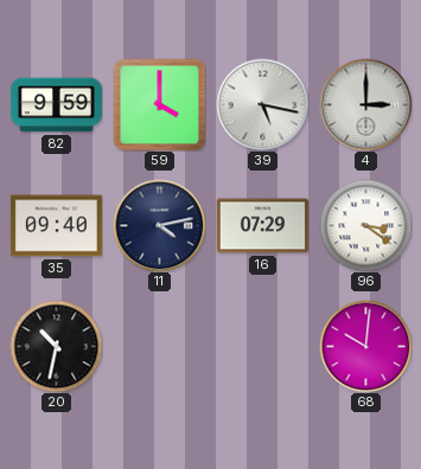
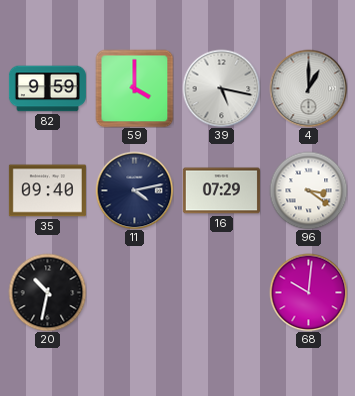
4: 3:00 -> 1:00 (308, 88)
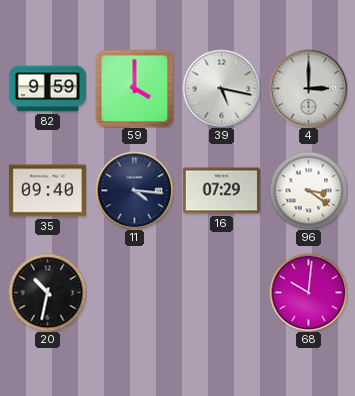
4: 1:00 -> 3:00 (308, 88)
11: 4:13 -> 4:16 (134, 190)
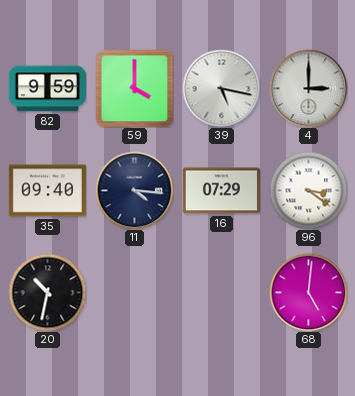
68: 10:01 -> 5:01 (308, 292)
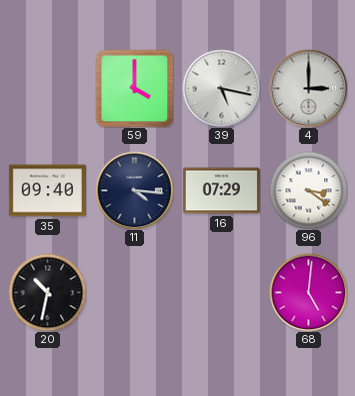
82: 9:59 -> none (47, 89)
